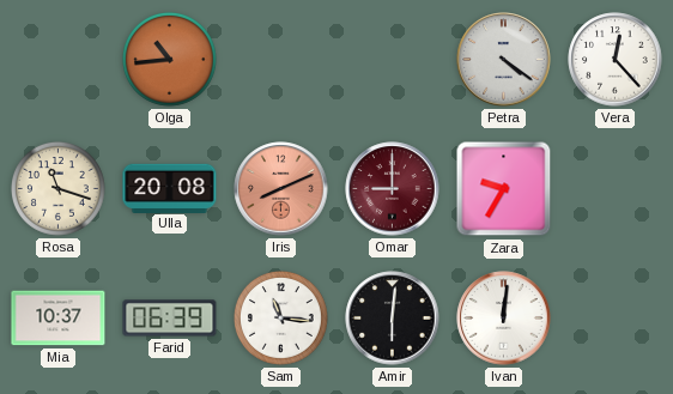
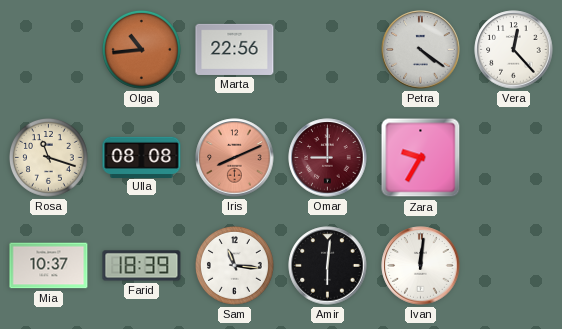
Marta: none -> 22:56 (235, 49)
Ulla: 20:08 -> 08:08 (142, 157)
Farid: 06:39 -> 18:39 (142, 266)
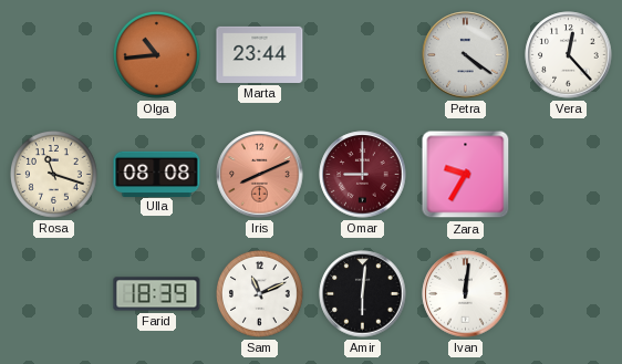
Marta: 22:56 -> 23:44 (260, 54)
Mia: 10:37 -> none (49, 266)
Sam: 11:16 -> 11:11 (260, 294)
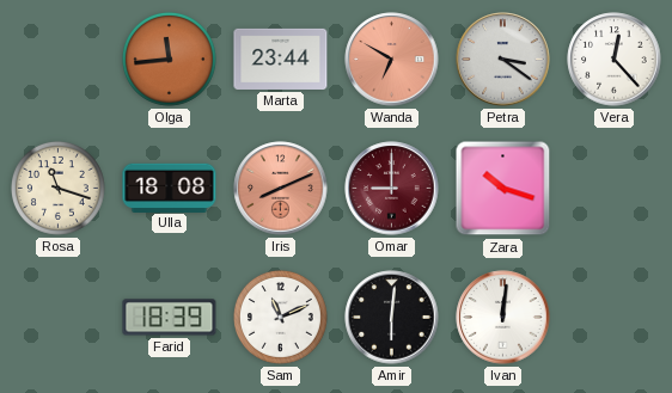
Olga: 10:44 -> 11:44 (170, 60)
Wanda: none -> 6:50 (392, 60)
Petra: 4:21 -> 3:21 (503, 60)
Ulla: 08:08 -> 18:08 (170, 188)
Zara: 9:35 -> 10:18 (503, 189)
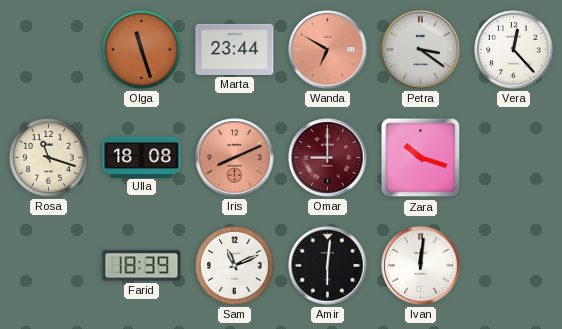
Olga: 11:44 -> 11:27 (142, 50)
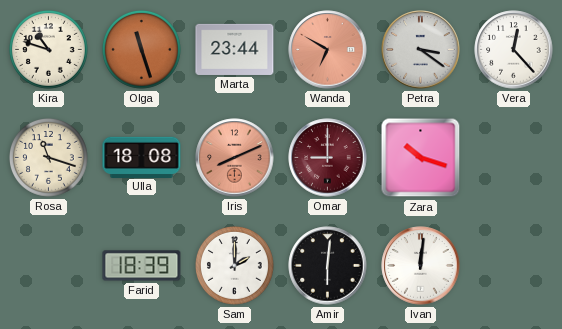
Kira: none -> 10:48 (49, 50)
Sam: 11:11 -> 2:00 (235, 266)
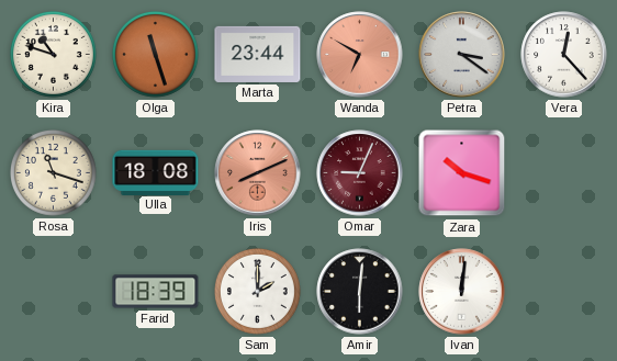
Omar: 9:00 -> 9:04 (360, 173)
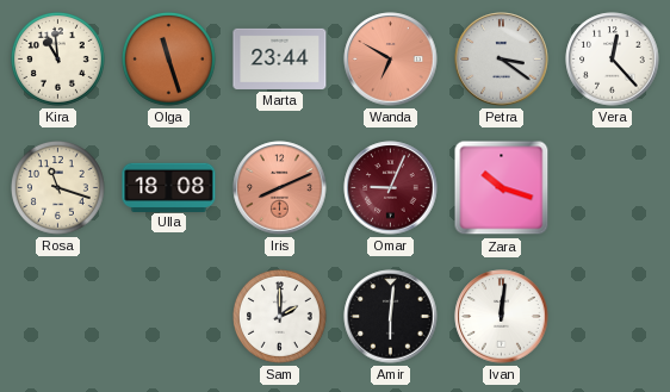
Kira: 10:48 -> 10:59 (58, 60)
Farid: 18:39 -> none (156, 292)
